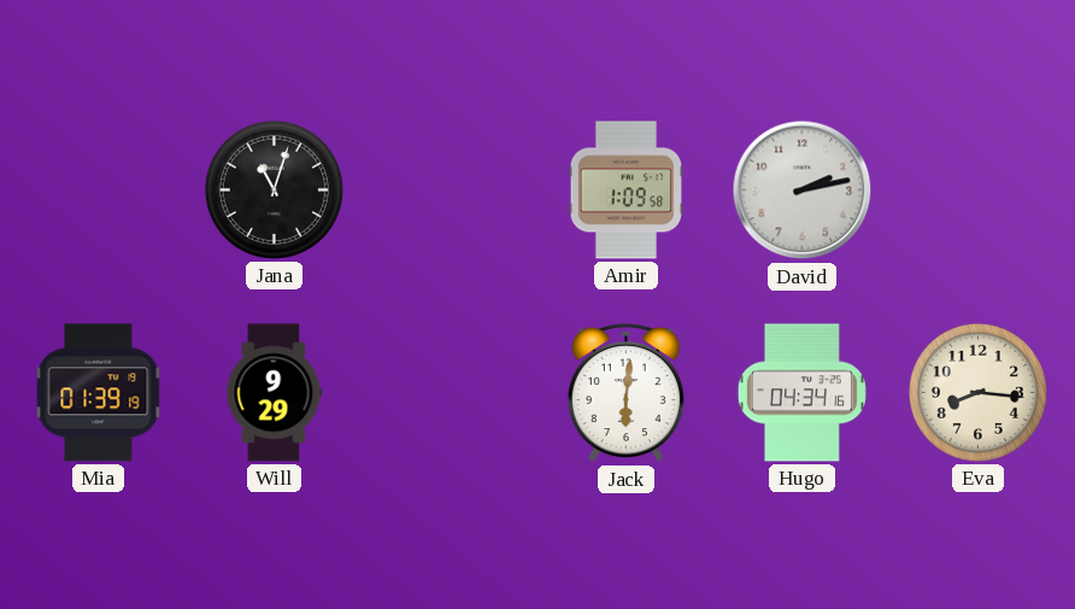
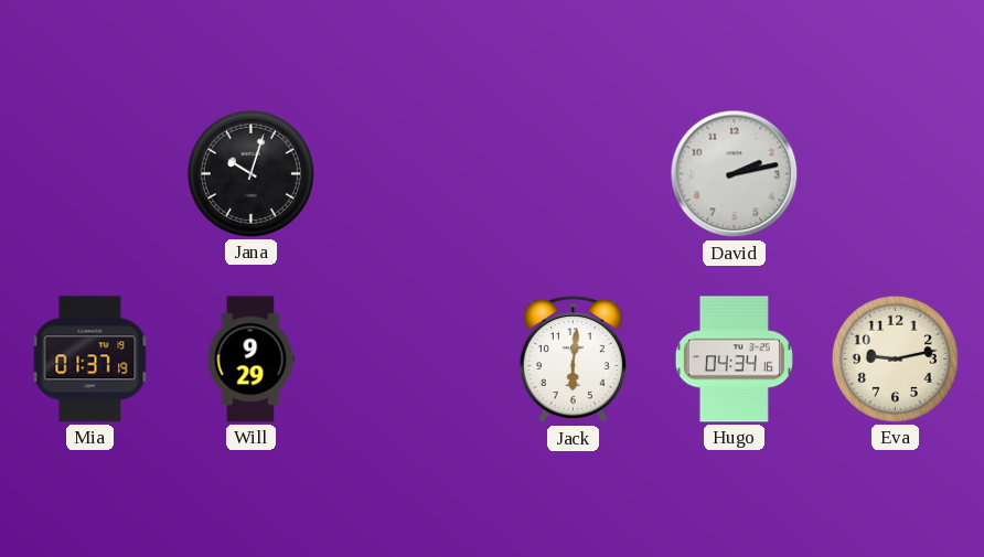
Jana: 11:03 -> 10:03 (250, 173)
Amir: 1:09 -> none (625, 191)
Mia: 01:39 -> 01:37 (90, 360)
Eva: 8:16 -> 9:13 (895, 358)
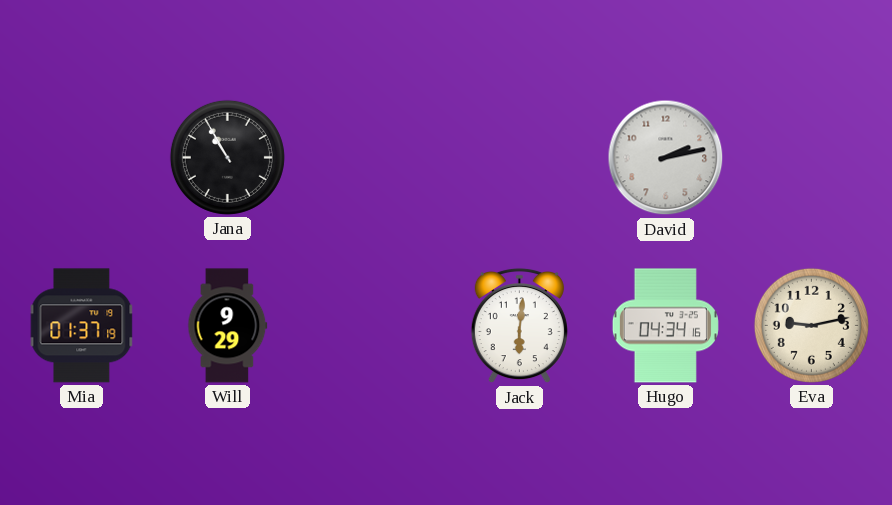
Jana: 10:03 -> 10:55 (227, 157)
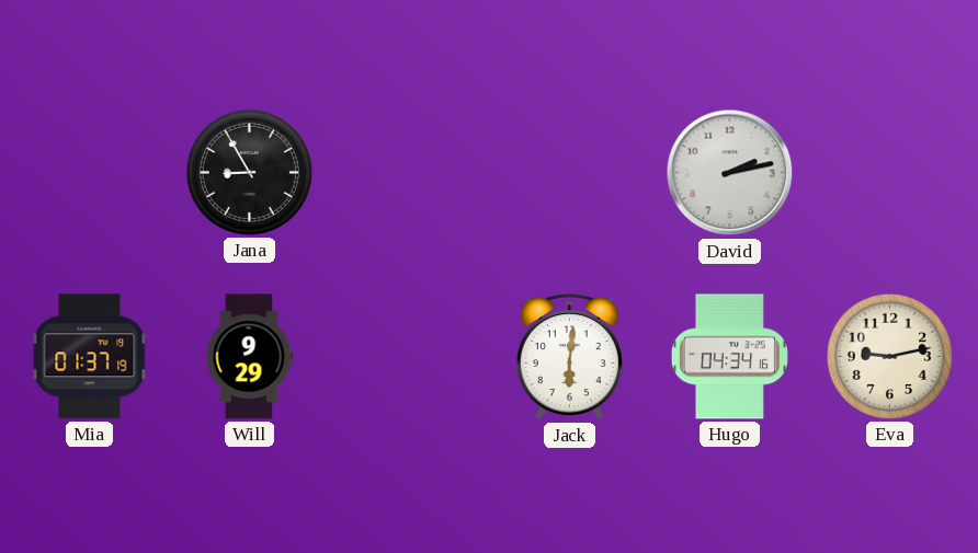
Jana: 10:55 -> 8:55 (249, 172)
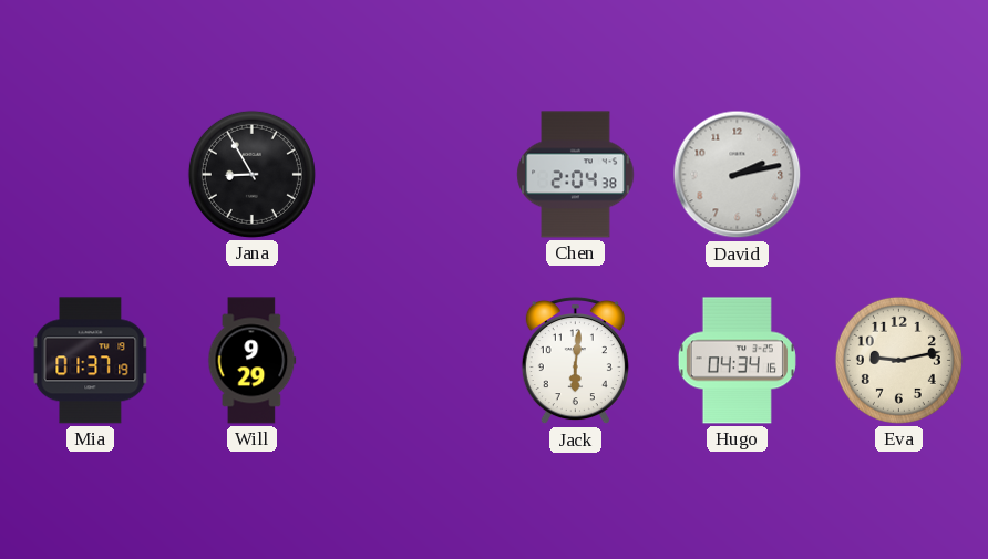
Chen: none -> 2:04 (576, 175)
